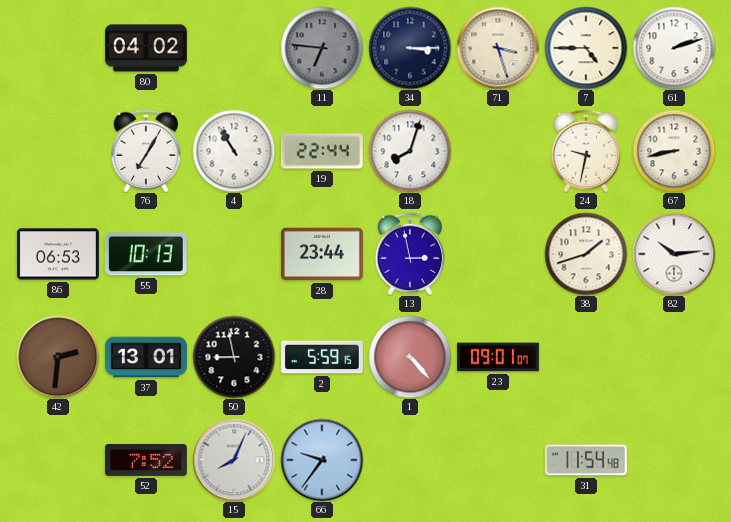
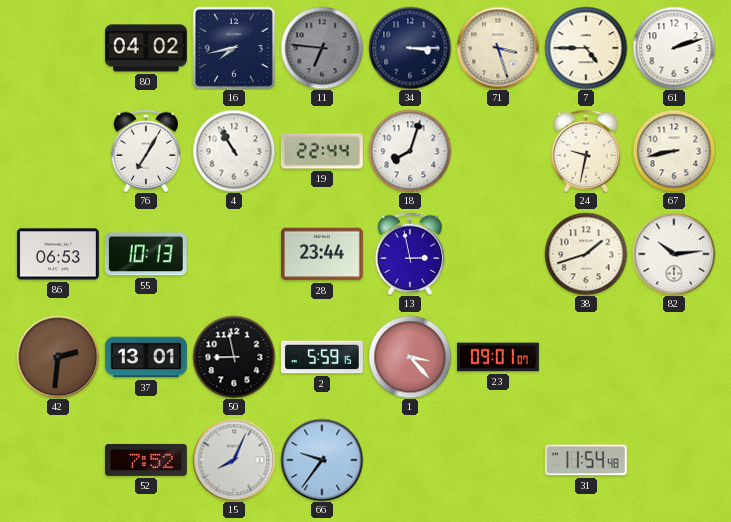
16: none -> 7:43 (234, 48)
1: 4:23 -> 3:23 (410, 357)
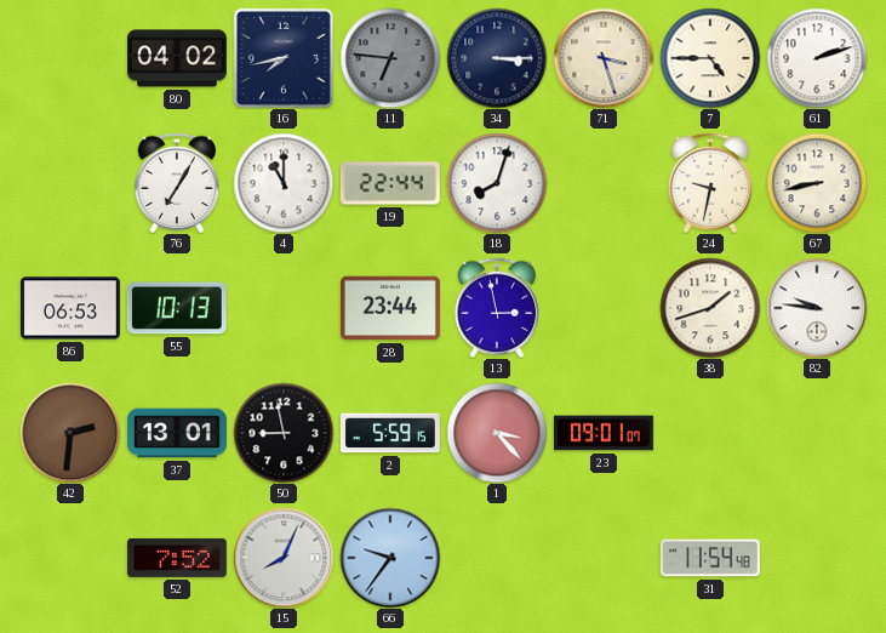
4: 10:55 -> 11:00 (284, 183)
82: 10:14 -> 9:46 (817, 308)
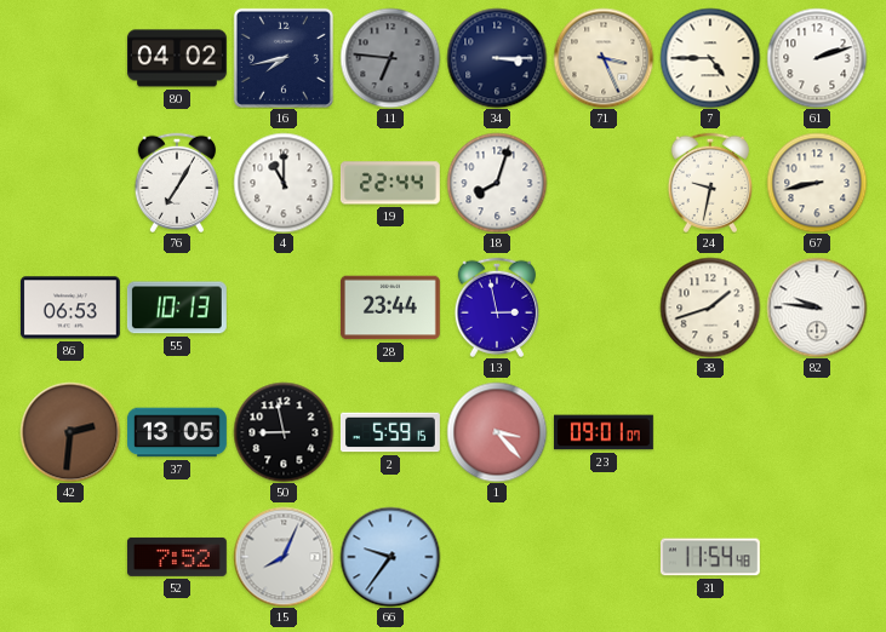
71: 3:27 -> 3:26 (604, 58)
37: 13:01 -> 13:05 (177, 432)
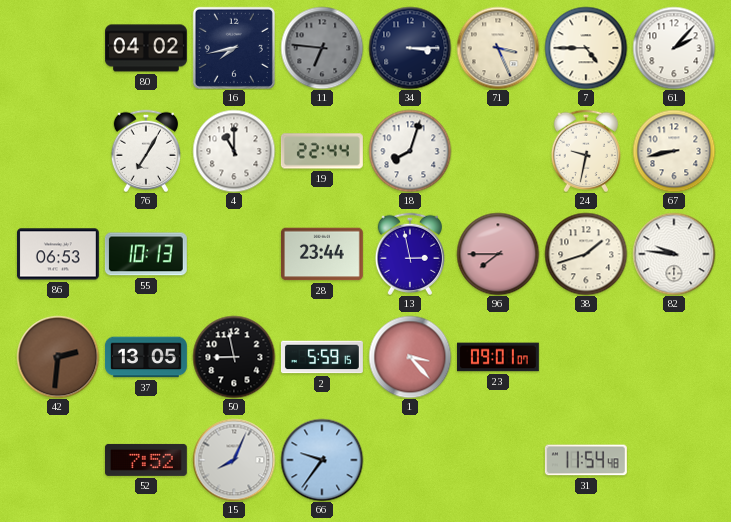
61: 2:12 -> 2:07 (674, 48)
96: none -> 7:45 (498, 254)
